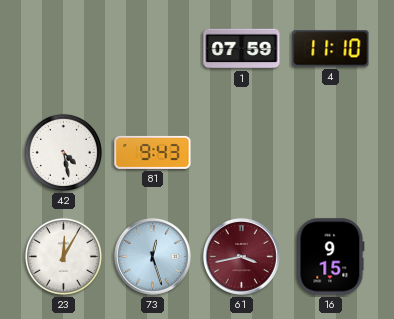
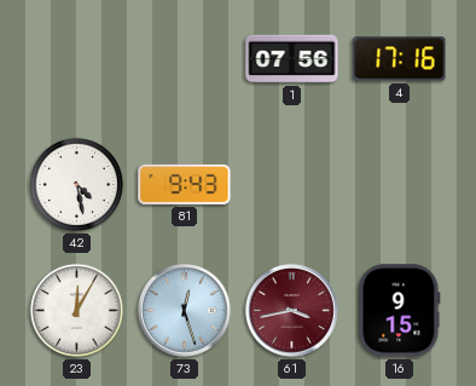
1: 07:59 -> 07:56 (292, 59)
4: 11:10 -> 17:16 (400, 59)
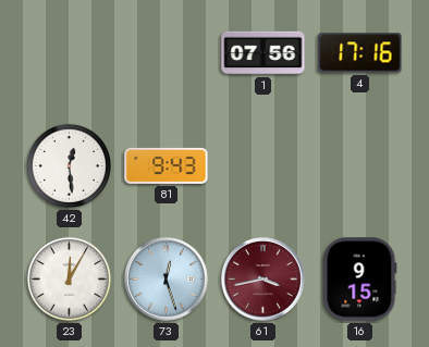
42: 4:28 -> 12:29 (69, 165)
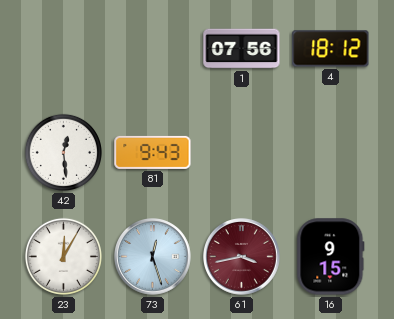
4: 17:16 -> 18:12 (331, 49)
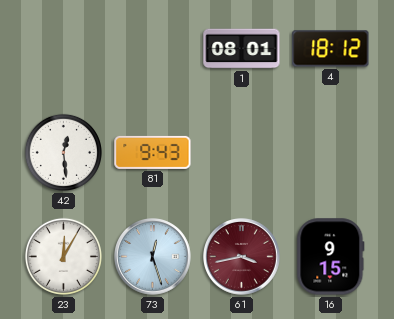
1: 07:56 -> 08:01 (242, 49)
